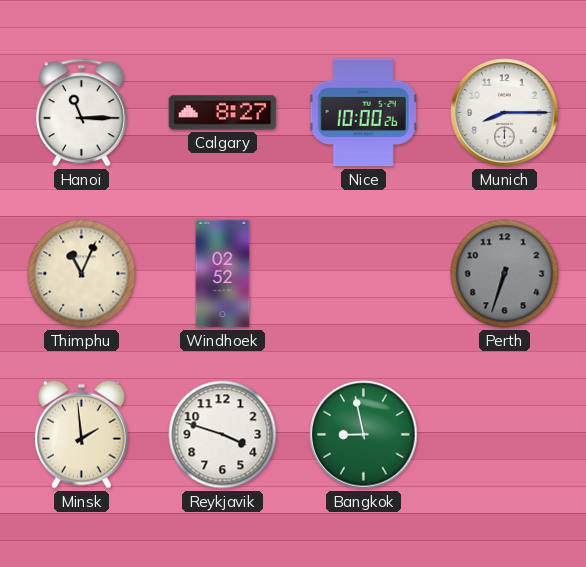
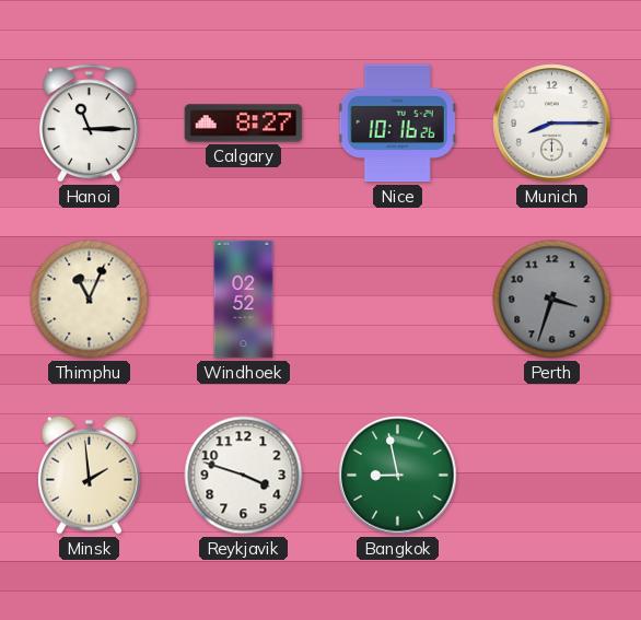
Nice: 10:00 -> 10:16 (397, 124)
Perth: 6:33 -> 3:33 (552, 300)
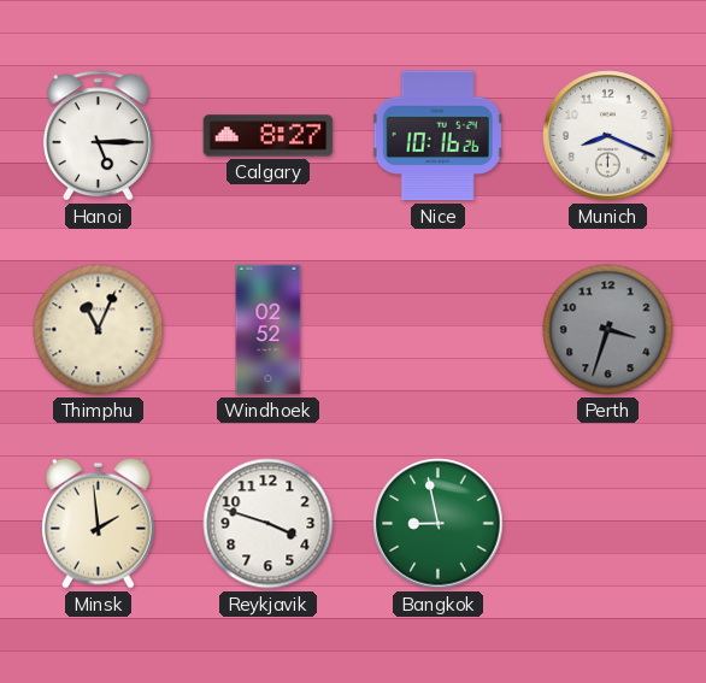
Hanoi: 11:15 -> 5:15 (98, 136)
Munich: 8:15 -> 8:19 (608, 136)
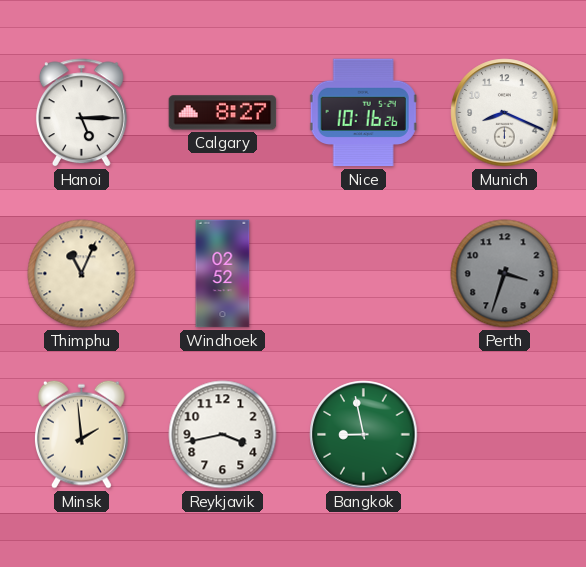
Reykjavik: 3:48 -> 3:43 (223, 435)
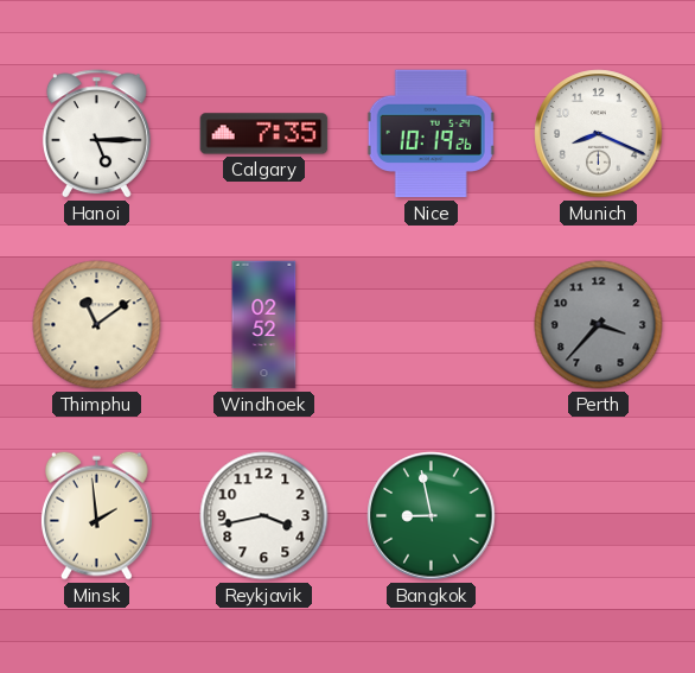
Calgary: 8:27 -> 7:35 (264, 134)
Nice: 10:16 -> 10:19 (431, 134)
Thimphu: 11:04 -> 11:09 (97, 325)
Perth: 3:33 -> 3:37 (599, 325)
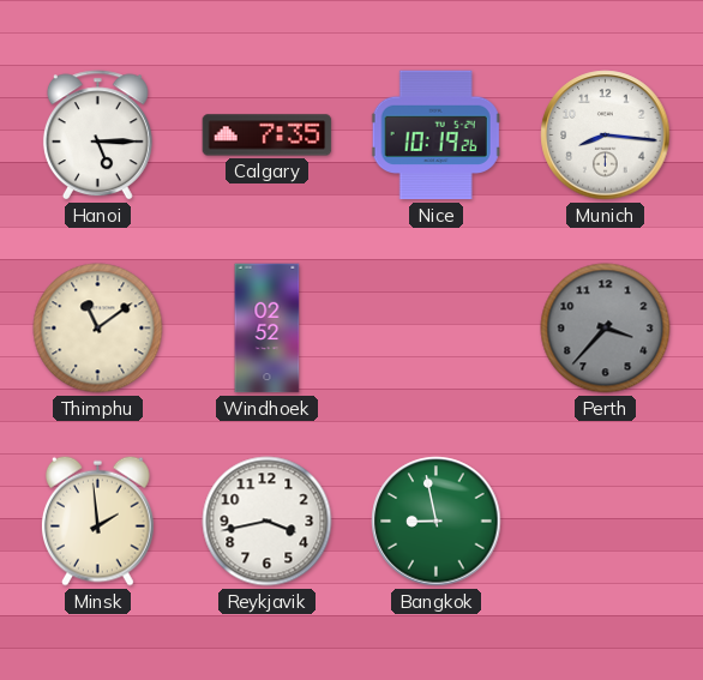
Munich: 8:19 -> 8:16 (606, 136)
